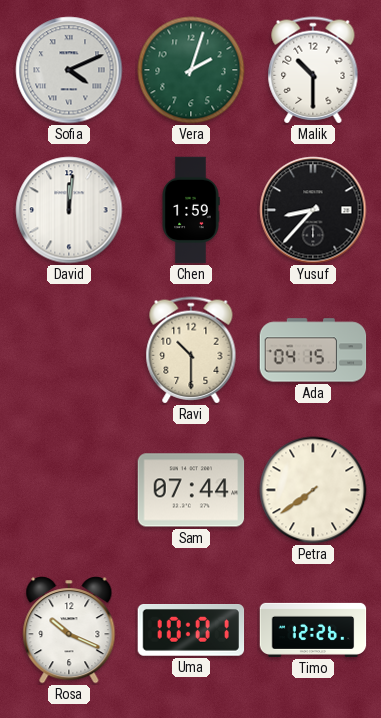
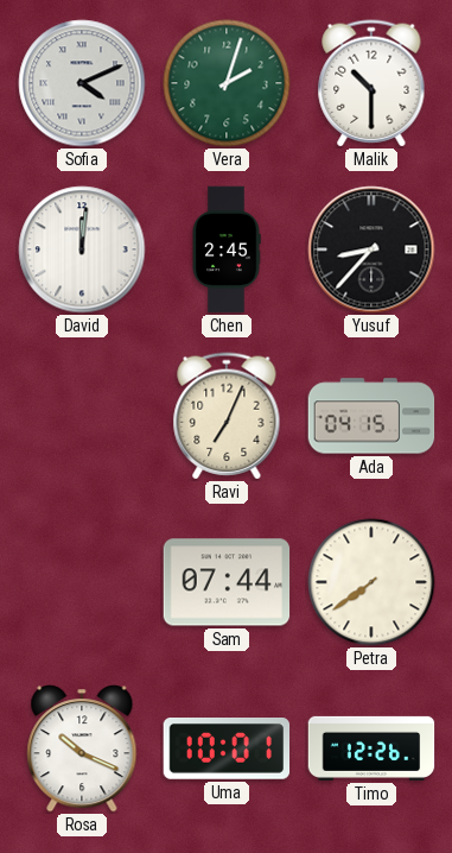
Chen: 1:59 -> 2:45 (227, 249)
Ravi: 10:30 -> 7:04 (227, 416)
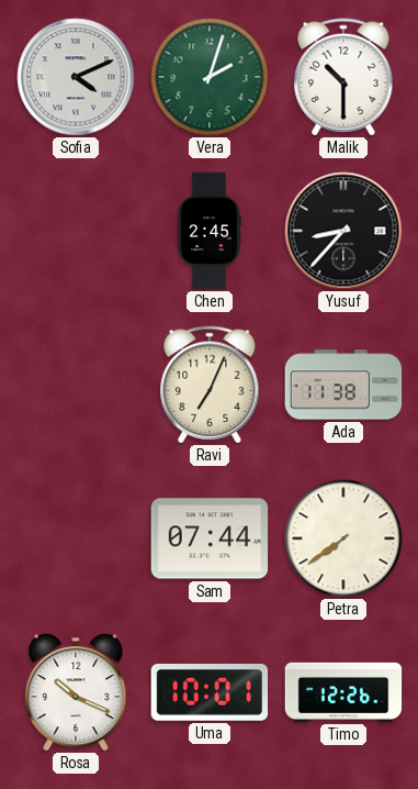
David: 12:01 -> none (82, 249)
Ada: 04:15 -> 11:38 (343, 385)
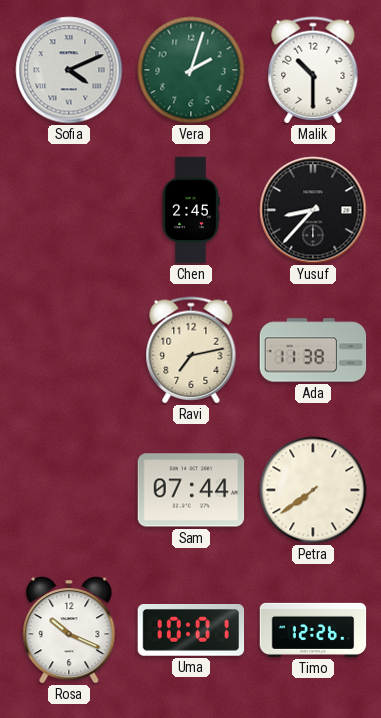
Ravi: 7:04 -> 7:13 (191, 350)
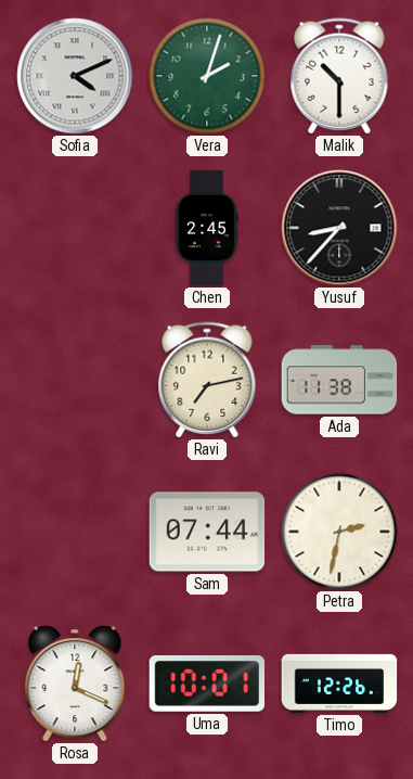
Petra: 7:39 -> 2:32 (339, 532)
Rosa: 10:19 -> 12:19 (75, 684)
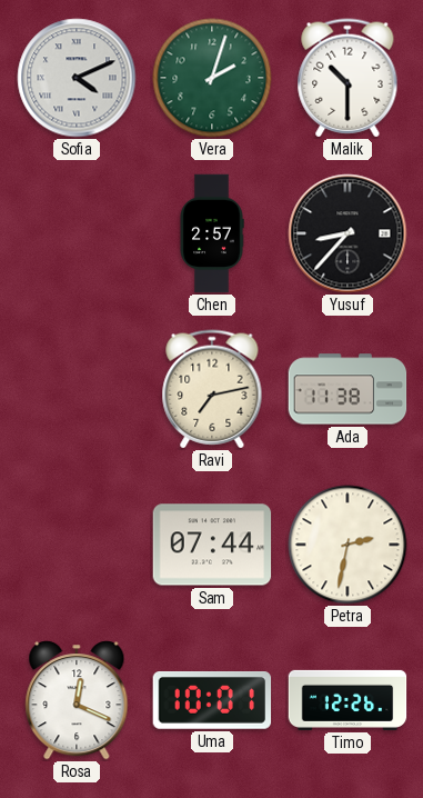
Chen: 2:45 -> 2:57 (212, 233)
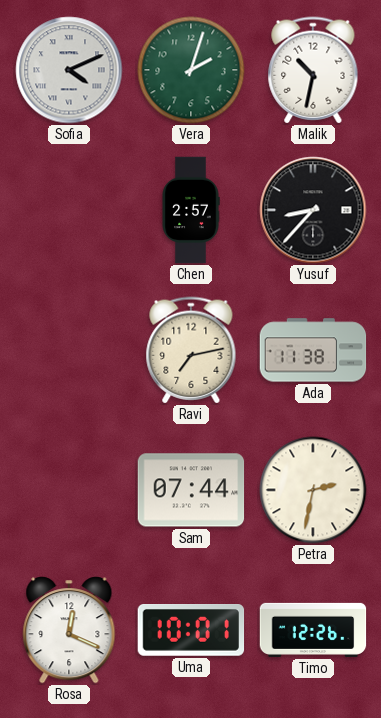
Malik: 10:30 -> 10:32 (313, 70)
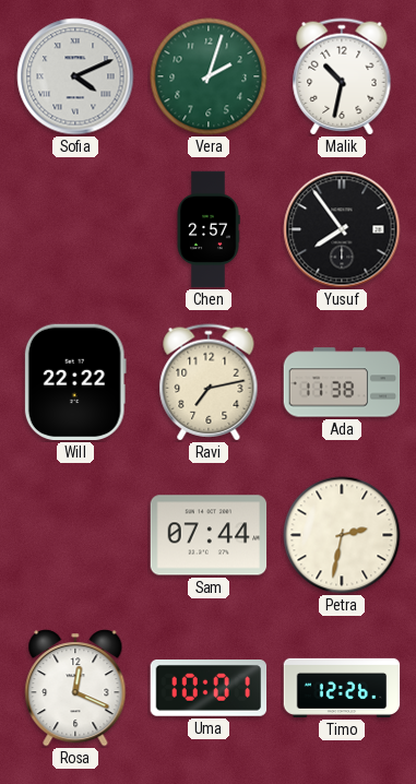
Yusuf: 8:37 -> 7:54 (342, 229)
Will: none -> 22:22 (75, 382)
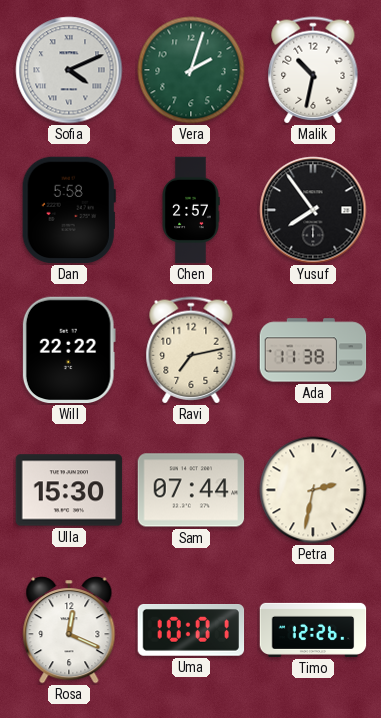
Dan: none -> 5:58 (69, 210)
Ulla: none -> 15:30 (69, 490)
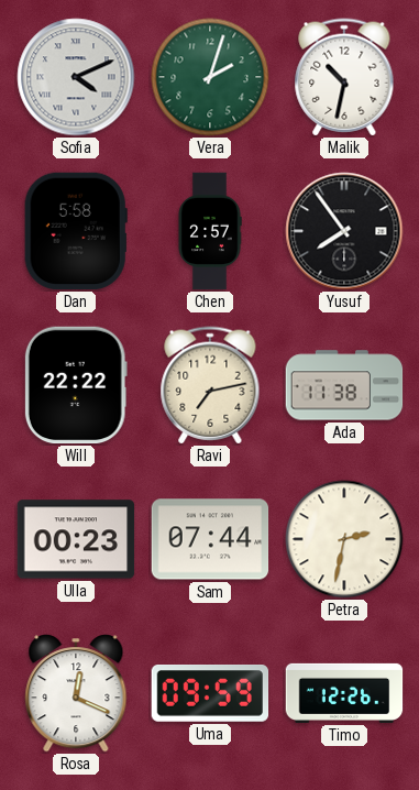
Ulla: 15:30 -> 00:23 (76, 539)
Uma: 10:01 -> 09:59 (210, 694)
